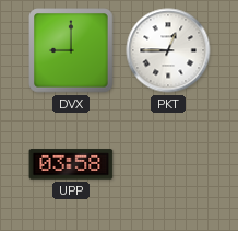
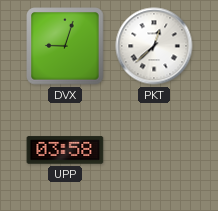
DVX: 9:00 -> 9:03 (65, 46)
PKT: 12:45 -> 12:38 (154, 46)
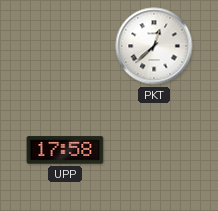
DVX: 9:03 -> none (65, 46)
UPP: 03:58 -> 17:58 (65, 150)
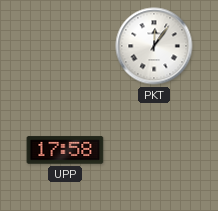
PKT: 12:38 -> 12:06 (154, 46)
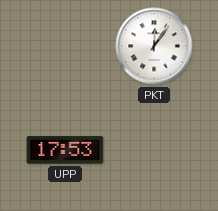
UPP: 17:58 -> 17:53 (65, 150)
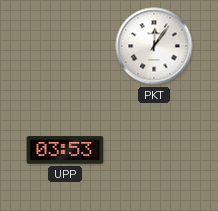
UPP: 17:53 -> 03:53 (65, 150)
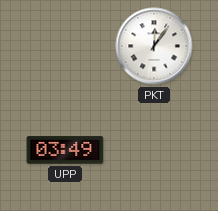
UPP: 03:53 -> 03:49 (65, 150)
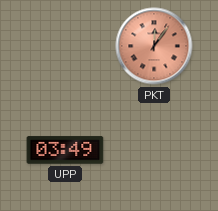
PKT dial: white -> salmon (154, 46)
